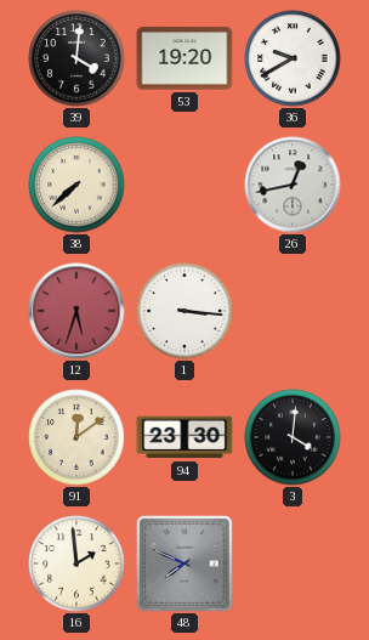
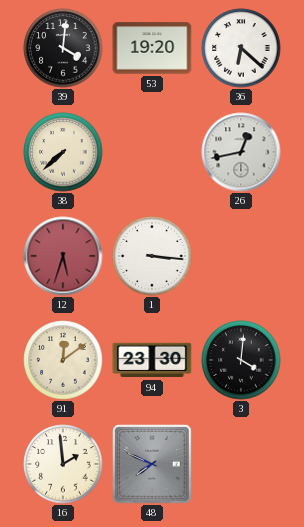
36: 9:40 -> 6:22 (241, 48)
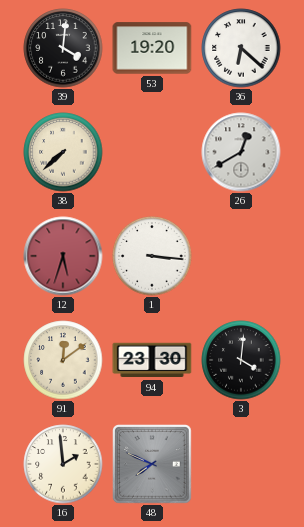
26: 12:43 -> 12:40 (241, 152)
